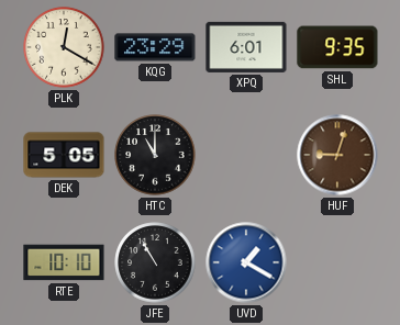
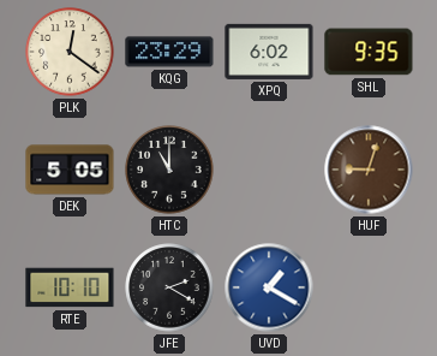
PLK: 12:20 -> 12:21 (70, 52)
XPQ: 6:01 -> 6:02 (269, 52)
JFE: 10:55 -> 2:20 (169, 287)
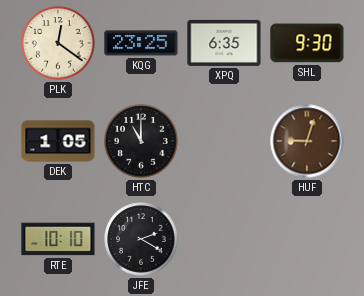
KQG: 23:29 -> 23:25 (141, 43)
XPQ: 6:02 -> 6:35 (224, 43)
SHL: 9:35 -> 9:30 (307, 43)
DEK: 5:05 -> 1:05 (58, 141)
UVD: 1:20 -> none (269, 287)
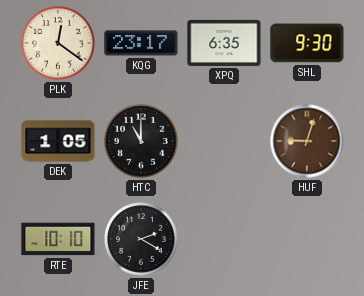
KQG: 23:25 -> 23:17 (141, 43)
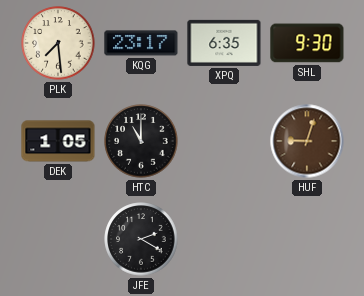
PLK: 12:21 -> 7:29 (58, 43)
RTE: 10:10 -> none (58, 239)
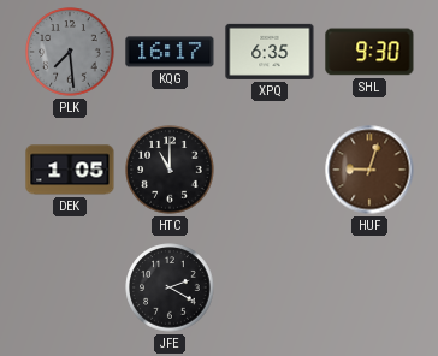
PLK dial: cream -> grey (70, 52)
KQG: 23:17 -> 16:17 (170, 52)
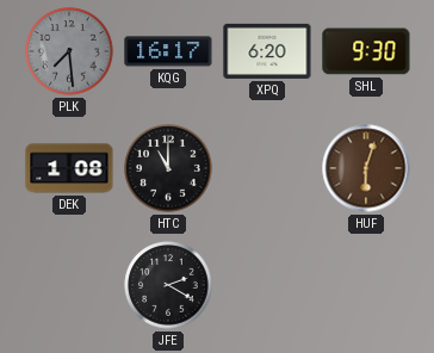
XPQ: 6:35 -> 6:20 (267, 51)
DEK: 1:05 -> 1:08 (69, 168)
HUF: 9:03 -> 6:03 (366, 168)
